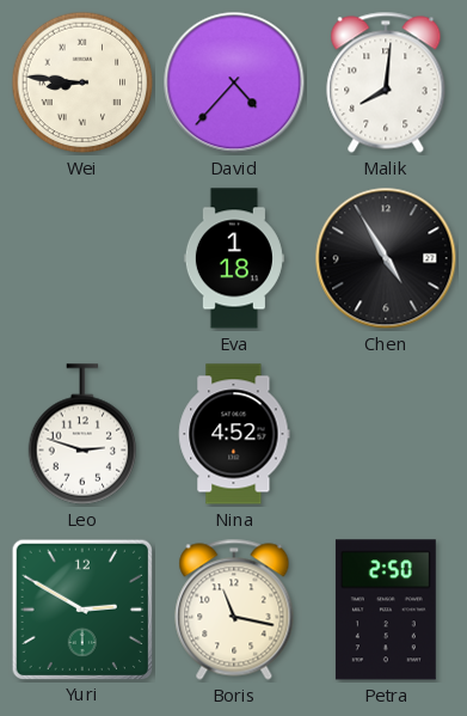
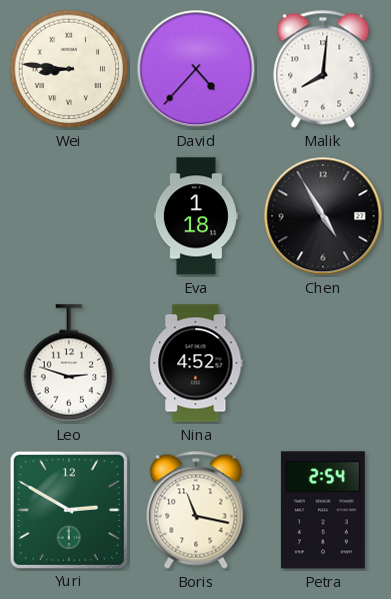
Petra: 2:50 -> 2:54 (323, 510)
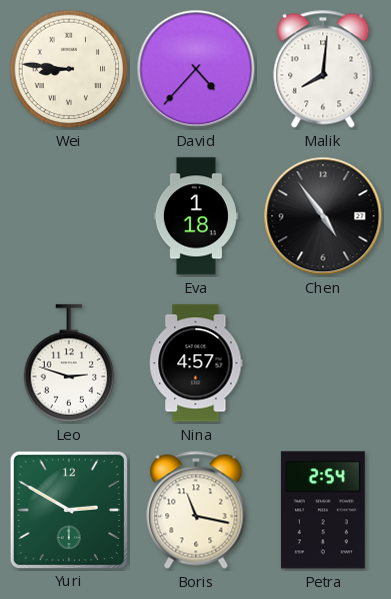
Chen: 4:55 -> 4:54 (323, 216)
Nina: 4:52 -> 4:57 (196, 363)
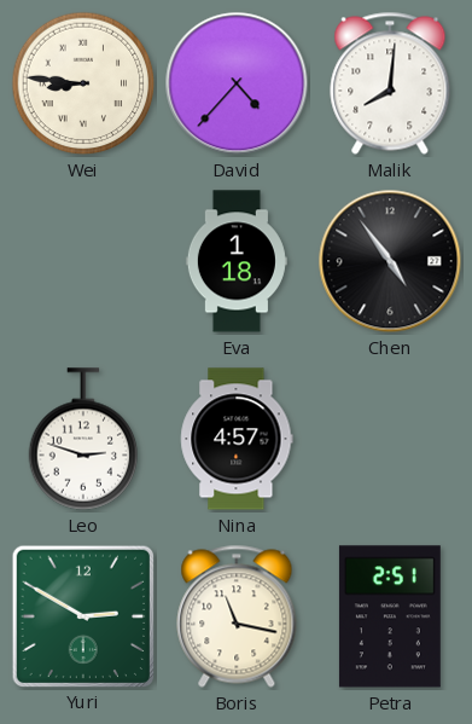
Petra: 2:54 -> 2:51 (390, 616)
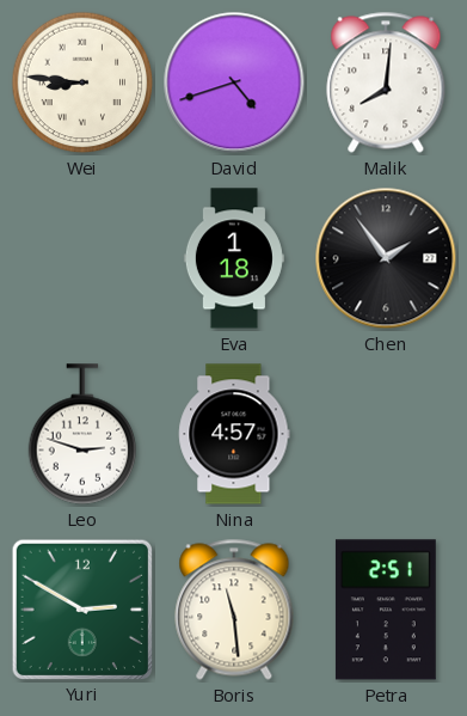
David: 4:37 -> 4:42 (234, 82)
Chen: 4:54 -> 1:54 (386, 258)
Boris: 11:17 -> 11:29 (234, 610)
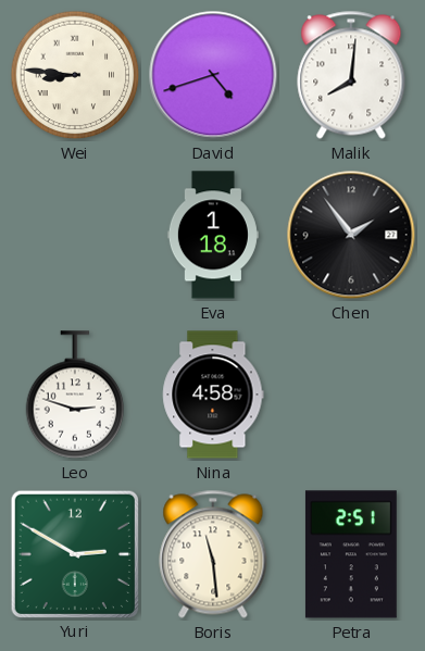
Nina: 4:57 -> 4:58 (213, 395)
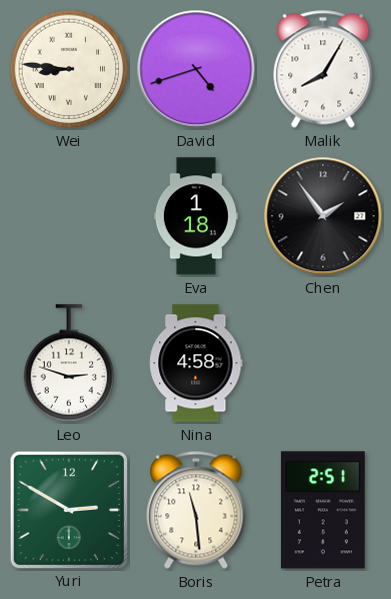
Malik: 8:01 -> 8:05 (323, 69)
